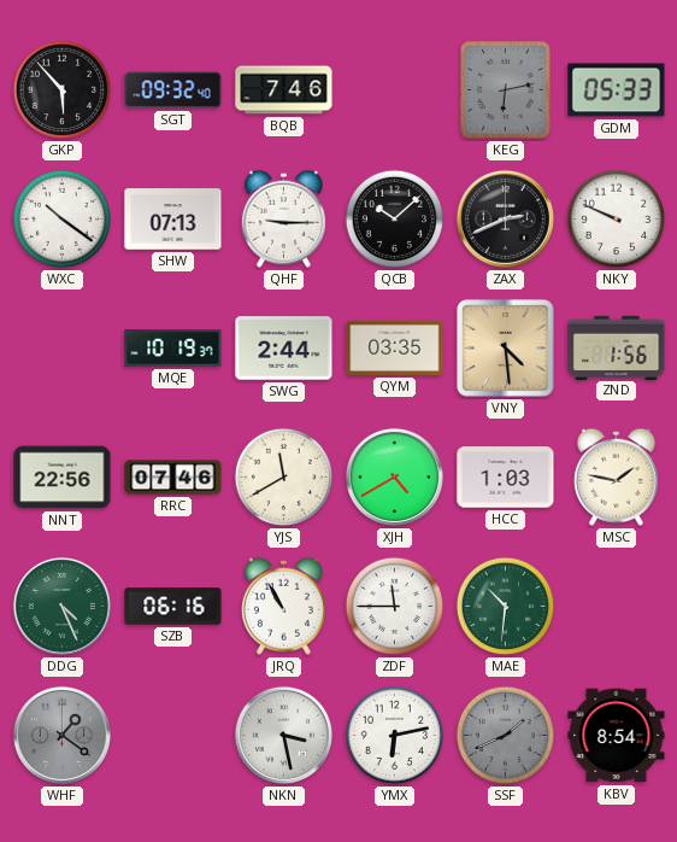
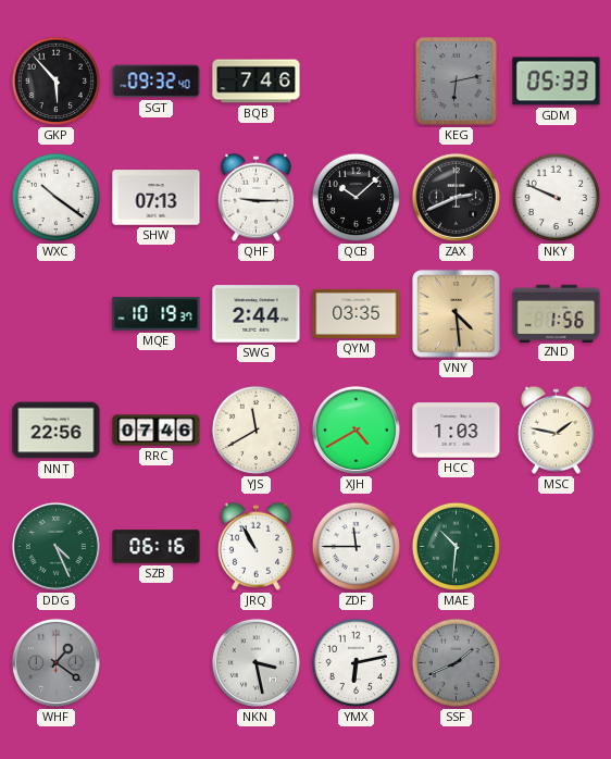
KBV: 8:54 -> none (617, 736)
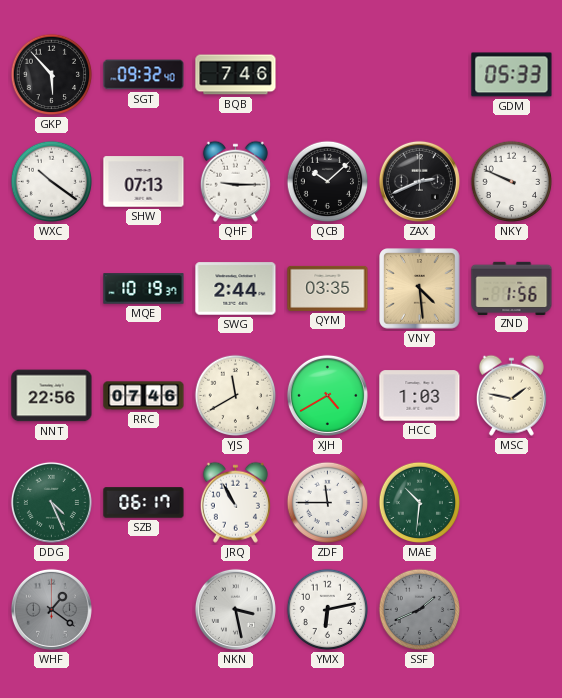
KEG: 6:13 -> none (457, 82)
SZB: 06:16 -> 06:17 (144, 503)
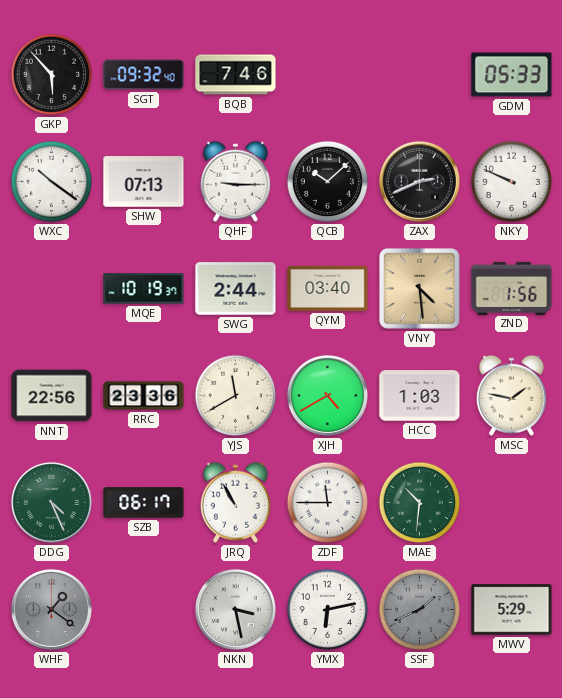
QYM: 03:35 -> 03:40 (328, 288)
RRC: 07:46 -> 23:36 (144, 396)
MWV: none -> 5:29 (512, 610)
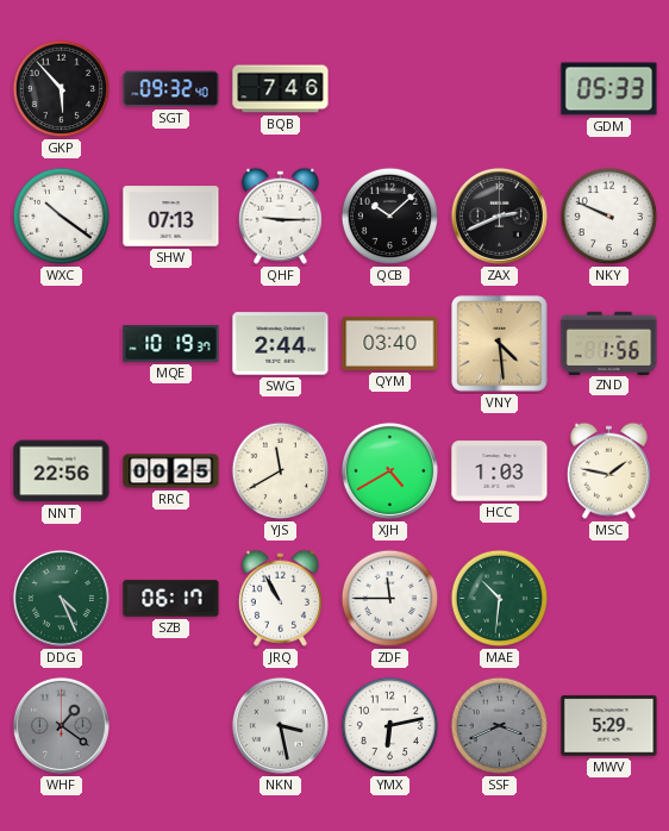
RRC: 23:36 -> 00:25 (171, 471)
SSF: 1:41 -> 3:41 (500, 726)
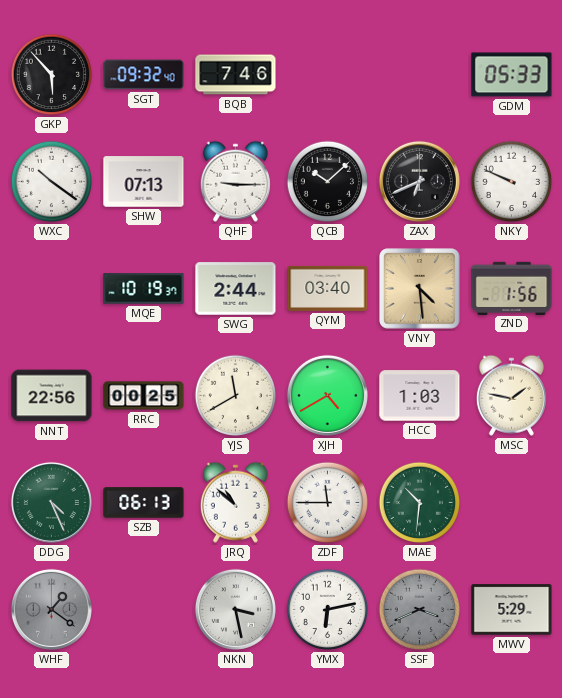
ZAX: 2:41 -> 6:41 (419, 181)
SZB: 06:17 -> 06:13 (144, 503)
JRQ: 10:55 -> 10:52 (235, 502)
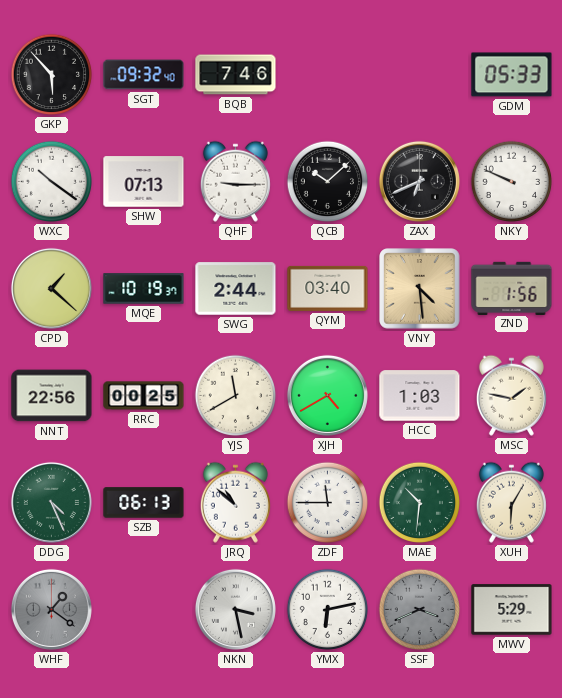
CPD: none -> 1:22 (51, 288)
XUH: none -> 6:05 (511, 502)
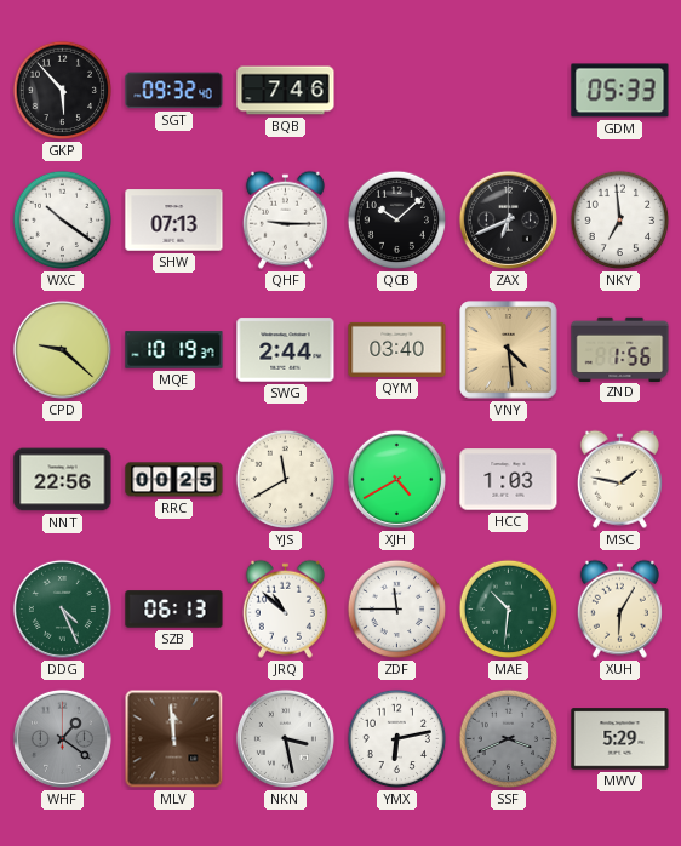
NKY: 9:49 -> 6:59 (620, 221)
CPD: 1:22 -> 9:22 (62, 349)
MLV: none -> 11:59 (174, 739)
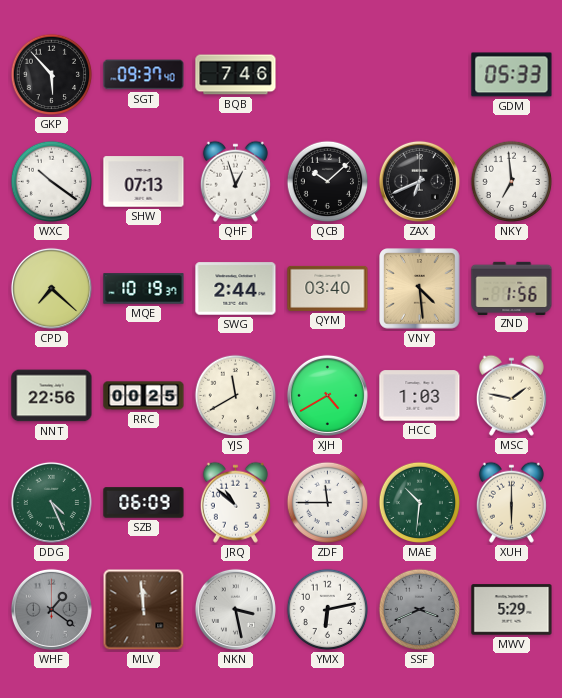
SGT: 09:32 -> 09:37 (144, 75)
QHF: 9:15 -> 12:57 (235, 181)
CPD: 9:22 -> 7:22 (51, 288)
SZB: 06:13 -> 06:09 (144, 503)
XUH: 6:05 -> 6:00 (511, 502)
